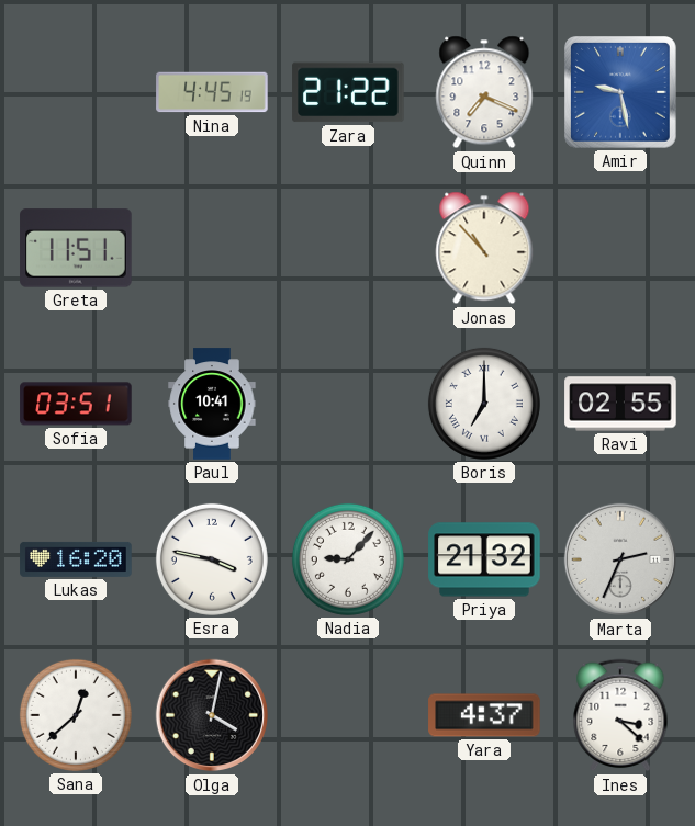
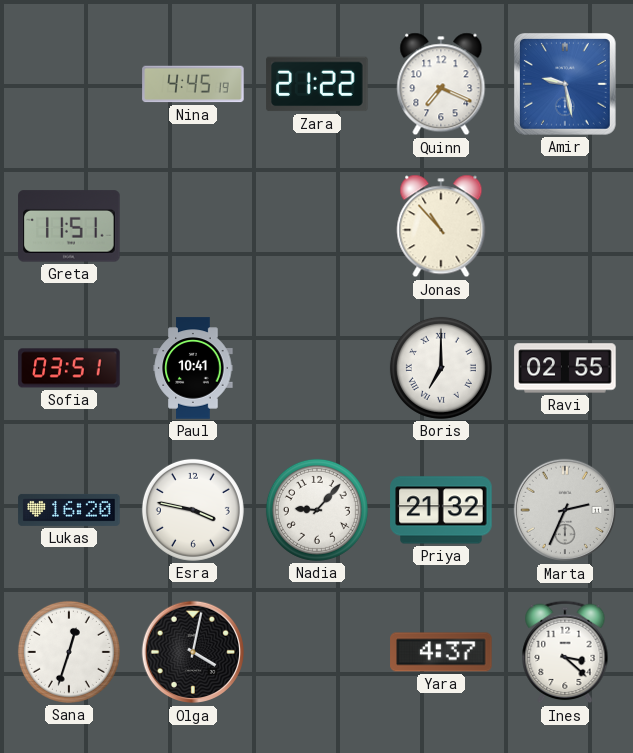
Sana: 12:38 -> 12:33 (69, 652)
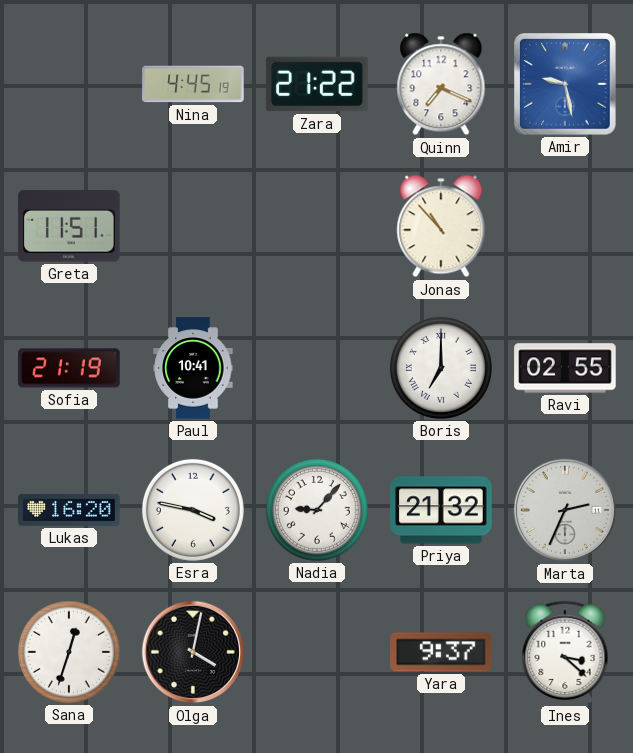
Sofia: 03:51 -> 21:19 (69, 368)
Yara: 4:37 -> 9:37 (441, 652)
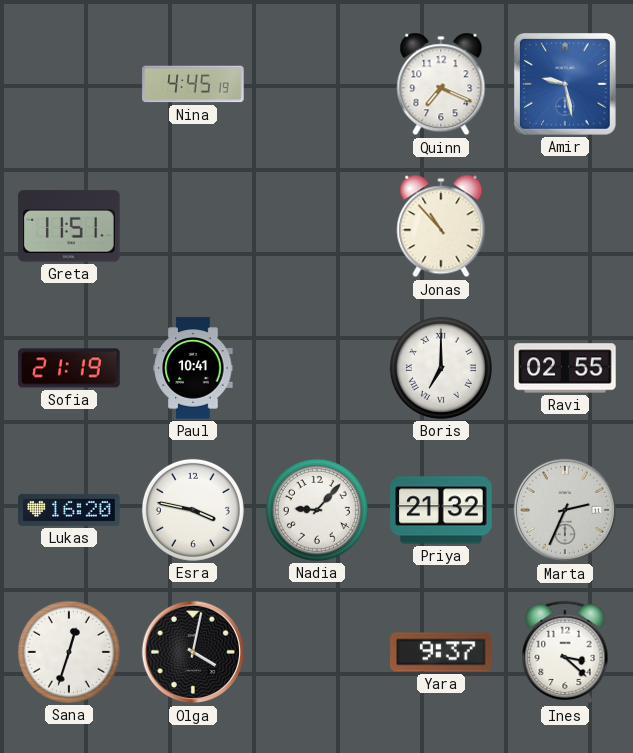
Zara: 21:22 -> none (317, 84)
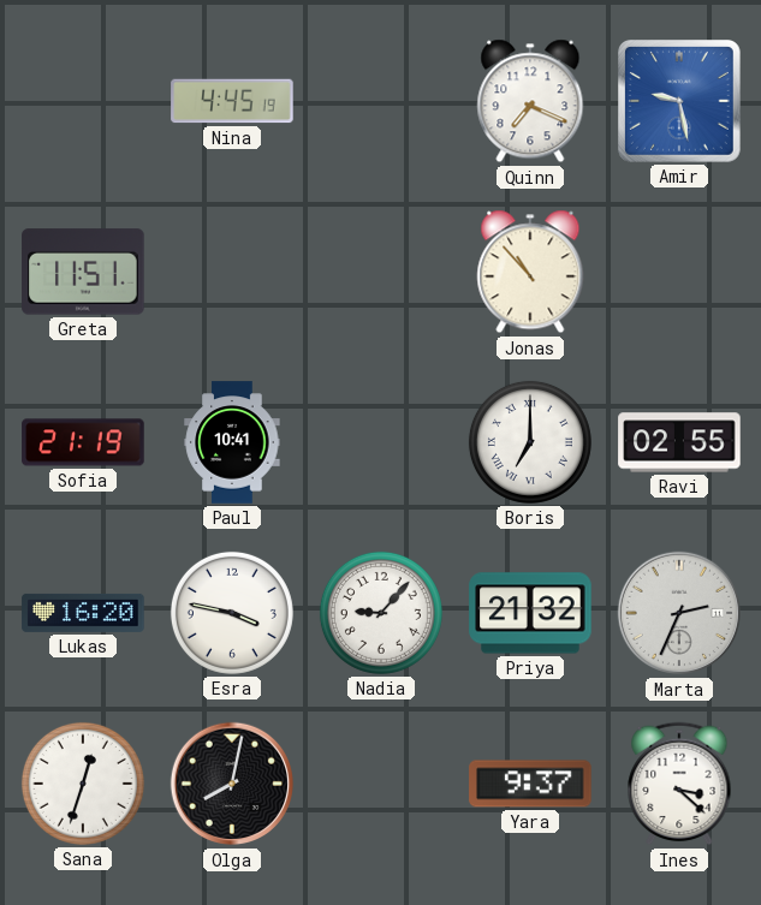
Olga: 4:02 -> 8:02 (231, 784)
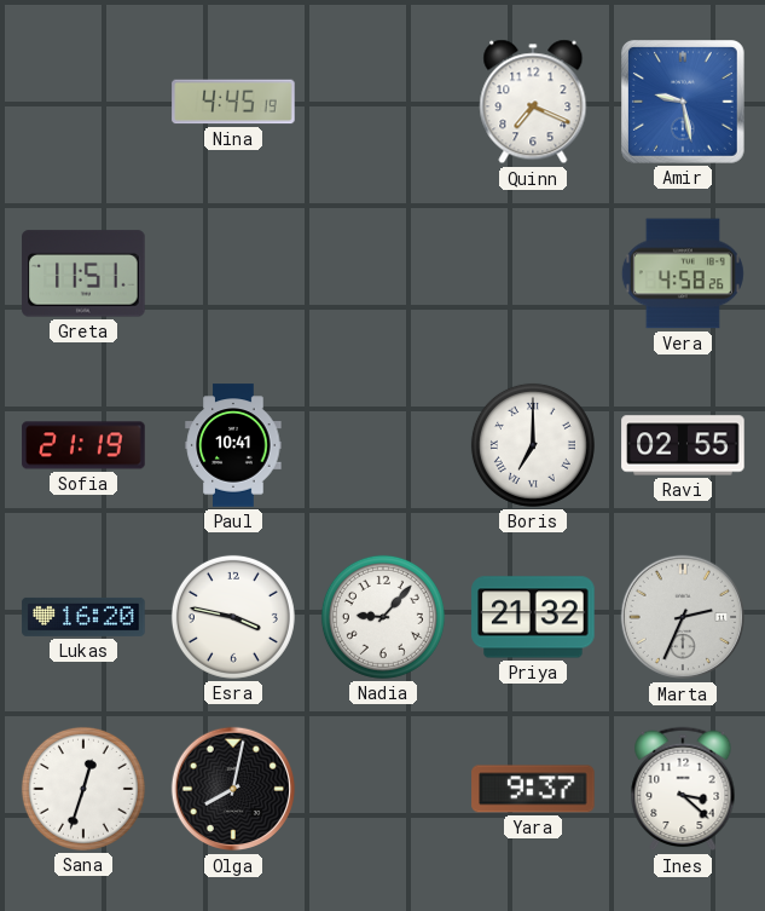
Jonas: 10:53 -> none (530, 272)
Vera: none -> 4:58 (683, 273)
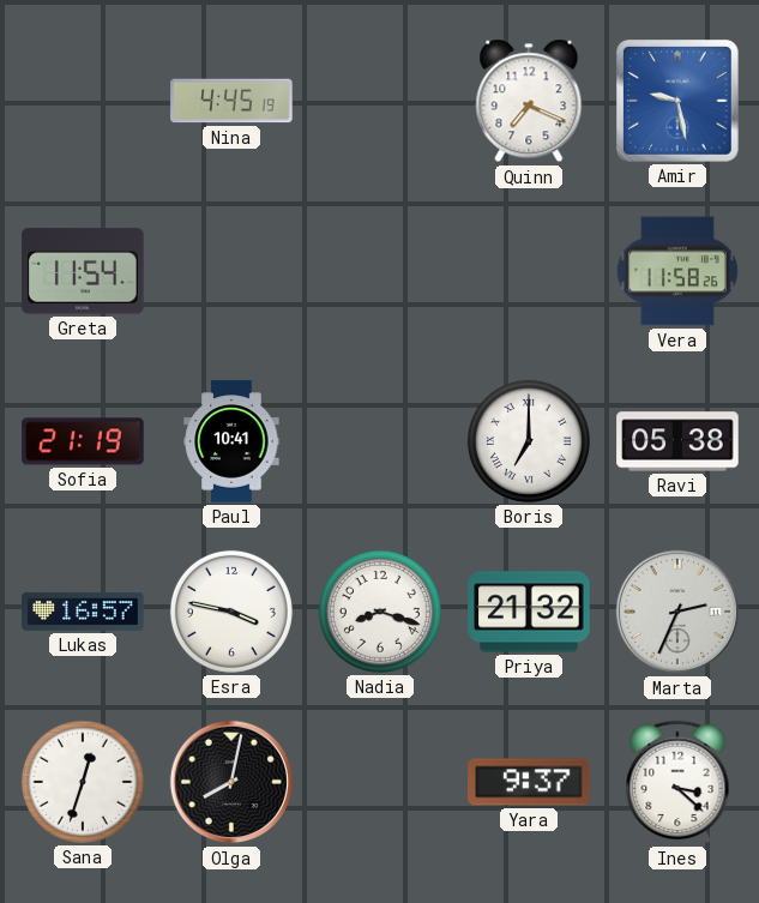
Greta: 11:51 -> 11:54 (83, 271)
Vera: 4:58 -> 11:58 (677, 271)
Ravi: 02:55 -> 05:38 (677, 441)
Lukas: 16:20 -> 16:57 (83, 612)
Nadia: 9:07 -> 8:18 (380, 612)
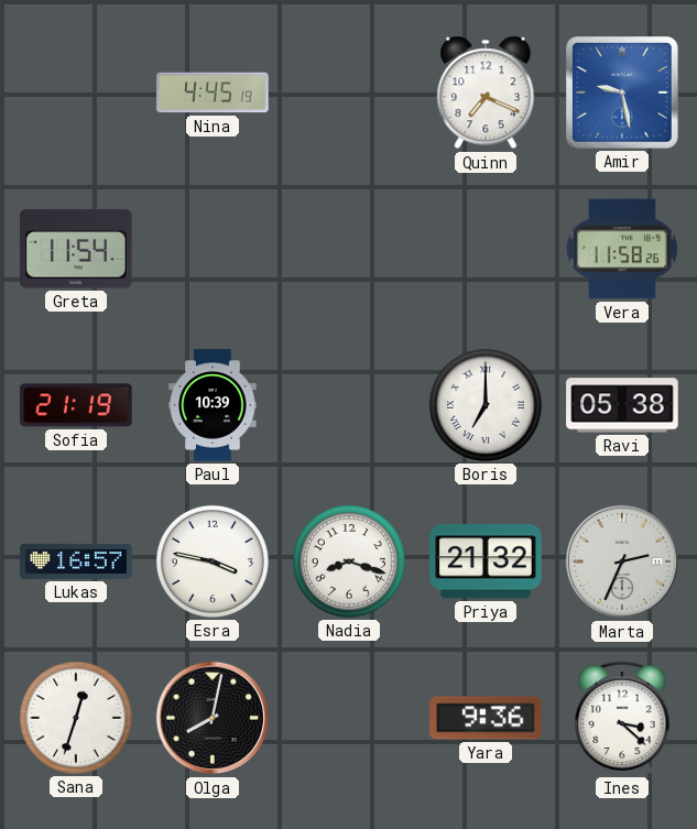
Paul: 10:41 -> 10:39 (213, 405)
Yara: 9:37 -> 9:36 (486, 718)
